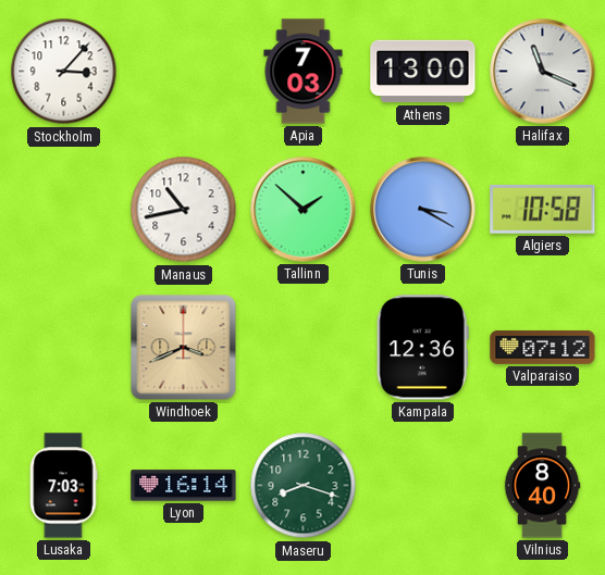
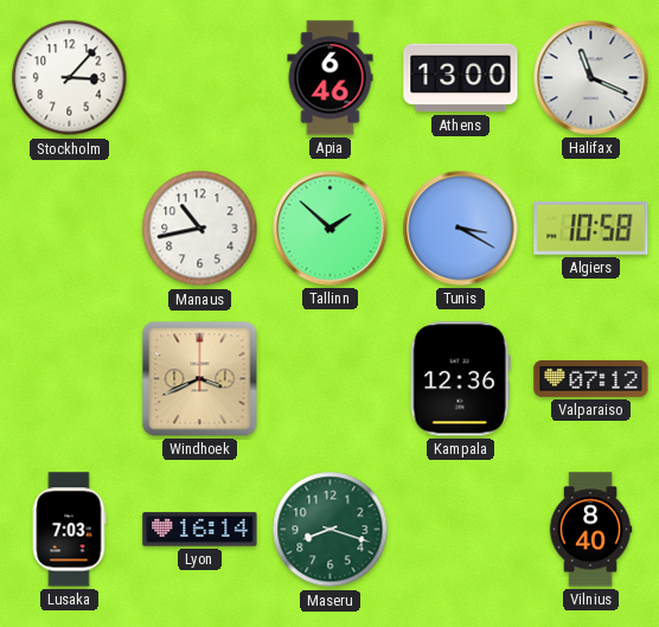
Apia: 7:03 -> 6:46 (331, 78)
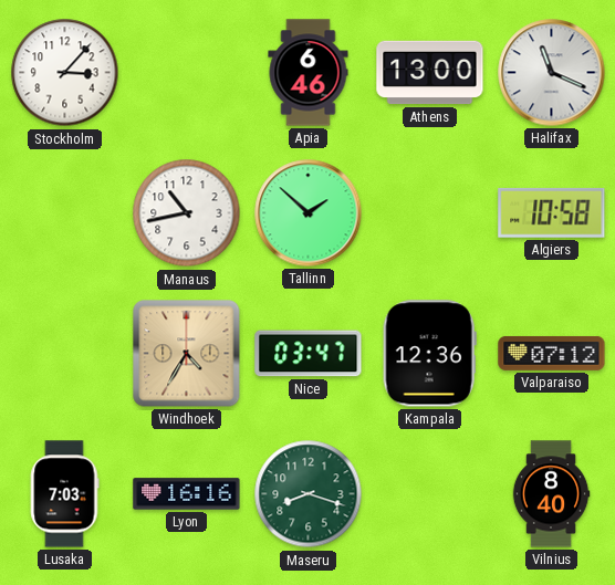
Tunis: 3:20 -> none (461, 229)
Windhoek: 3:41 -> 4:35 (187, 354)
Nice: none -> 03:47 (309, 354)
Lyon: 16:14 -> 16:16 (187, 494)
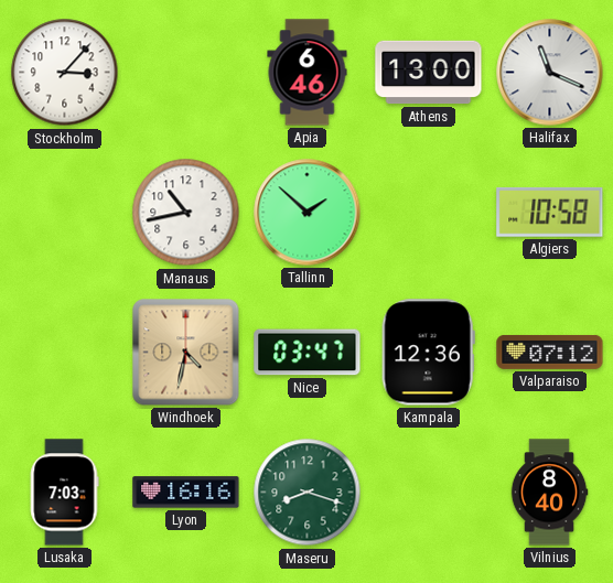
Windhoek: 4:35 -> 4:32 (186, 353)
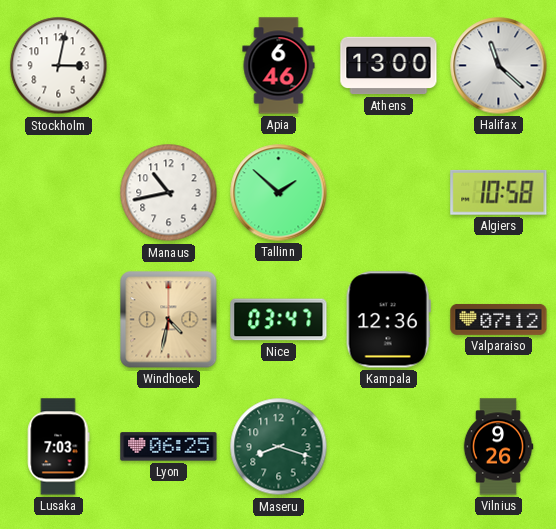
Stockholm: 3:07 -> 3:02 (59, 66)
Halifax: 11:19 -> 11:22 (499, 66)
Lyon: 16:16 -> 06:25 (169, 447)
Vilnius: 8:40 -> 9:26 (498, 447)
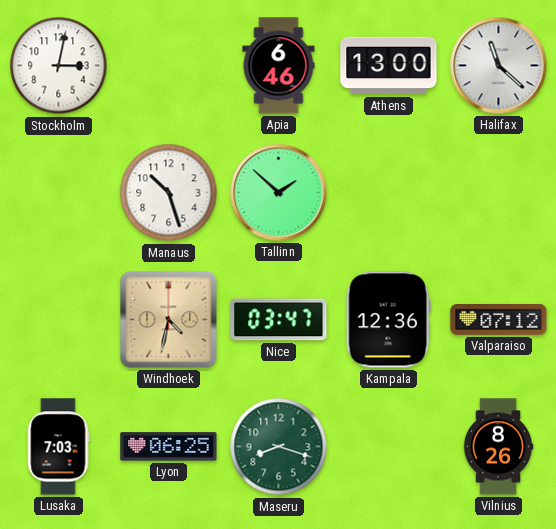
Manaus: 10:43 -> 10:27 (169, 193)
Algiers: 10:58 -> none (499, 192)
Vilnius: 9:26 -> 8:26 (498, 447)
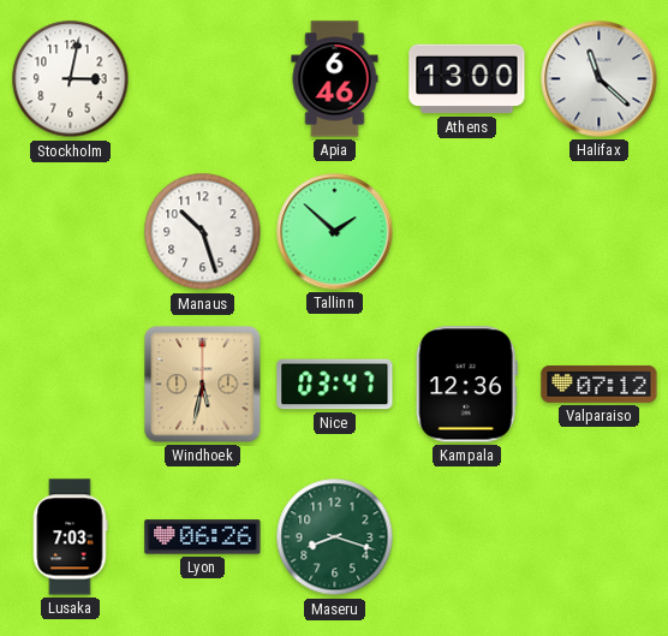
Windhoek: 4:32 -> 5:32 (203, 385)
Lyon: 06:25 -> 06:26 (203, 537)
Vilnius: 8:26 -> none (498, 447)
